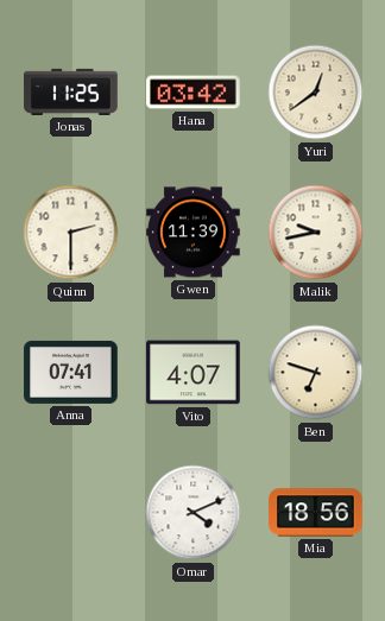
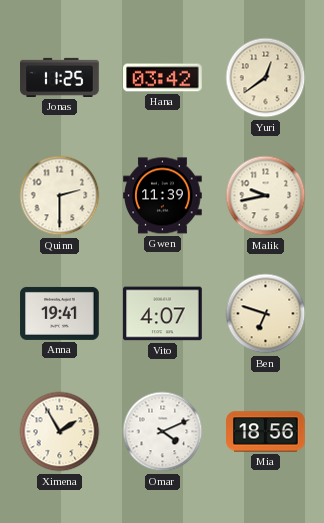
Anna: 07:41 -> 19:41 (60, 313)
Ximena: none -> 1:55 (60, 432)
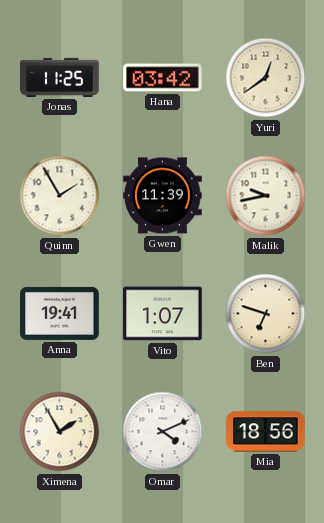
Quinn: 2:30 -> 1:55 (60, 196)
Vito: 4:07 -> 1:07 (163, 314)
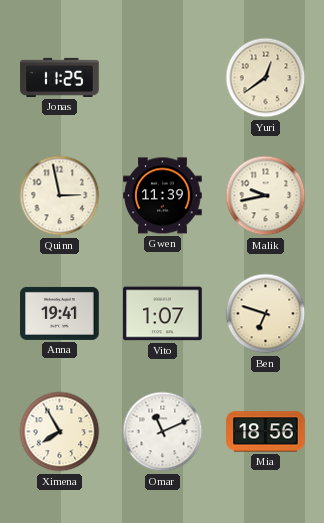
Hana: 03:42 -> none (163, 78)
Quinn: 1:55 -> 2:58 (60, 196)
Ximena: 1:55 -> 7:55 (60, 432)
Omar: 4:11 -> 11:11 (163, 432)
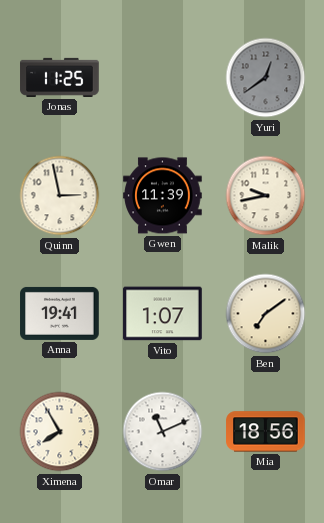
Yuri dial: cream -> grey (266, 78)
Ben: 6:48 -> 7:09 (266, 314)
